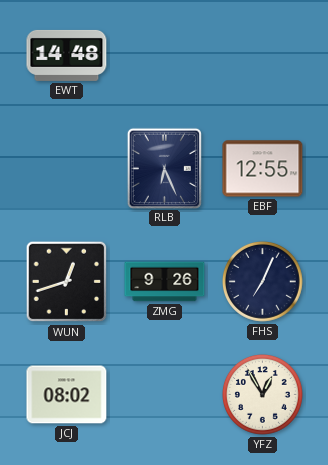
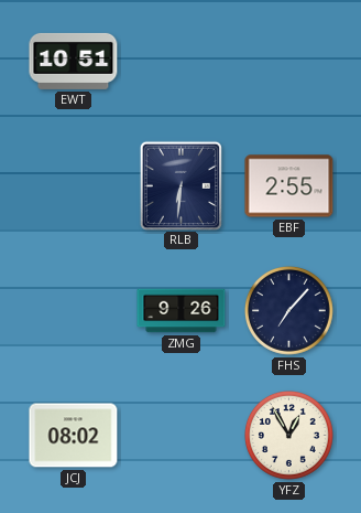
EWT: 14:48 -> 10:51 (74, 61)
RLB: 6:26 -> 6:31 (180, 185)
EBF: 12:55 -> 2:55 (289, 186)
WUN: 12:42 -> none (67, 282)
FHS: 7:04 -> 7:07 (289, 311)
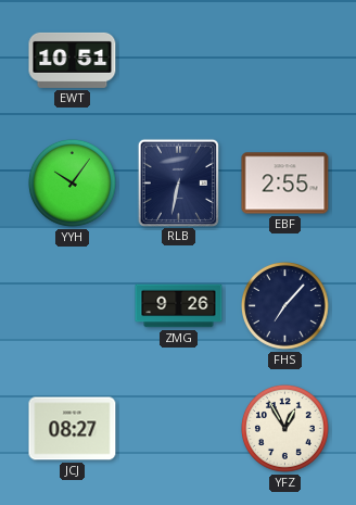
YYH: none -> 10:06 (73, 184)
RLB: 6:31 -> 6:32 (178, 182)
JCJ: 08:02 -> 08:27 (73, 429)
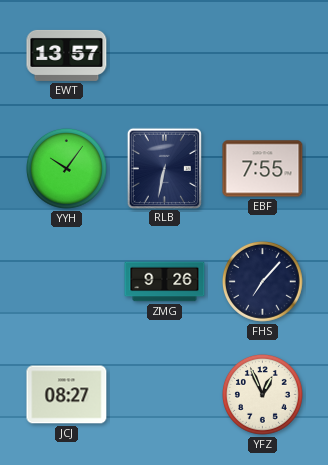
EWT: 10:51 -> 13:57 (67, 55)
EBF: 2:55 -> 7:55 (263, 169)
YFZ: 12:55 -> 12:56 (263, 395)
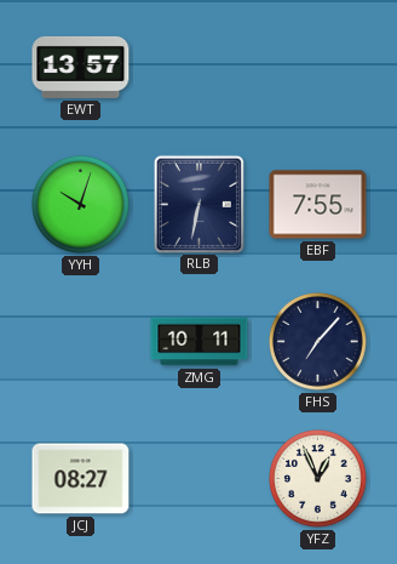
YYH: 10:06 -> 10:03 (81, 205)
ZMG: 9:26 -> 10:11 (200, 342)
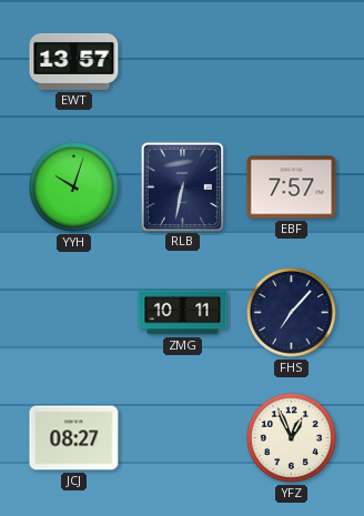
EBF: 7:55 -> 7:57 (292, 188)
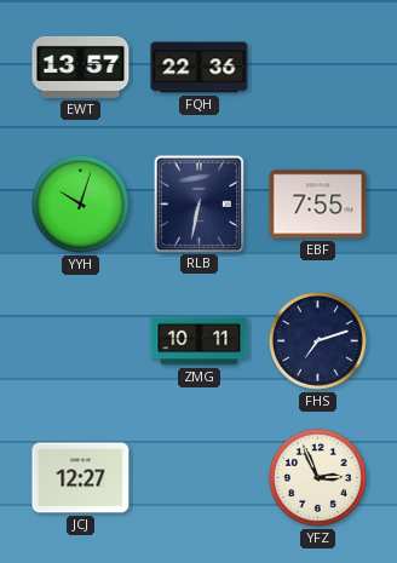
FQH: none -> 22:36 (200, 68)
EBF: 7:57 -> 7:55 (318, 205)
FHS: 7:07 -> 7:12 (318, 341)
JCJ: 08:27 -> 12:27 (81, 478)
YFZ: 12:56 -> 2:56 (318, 478)
